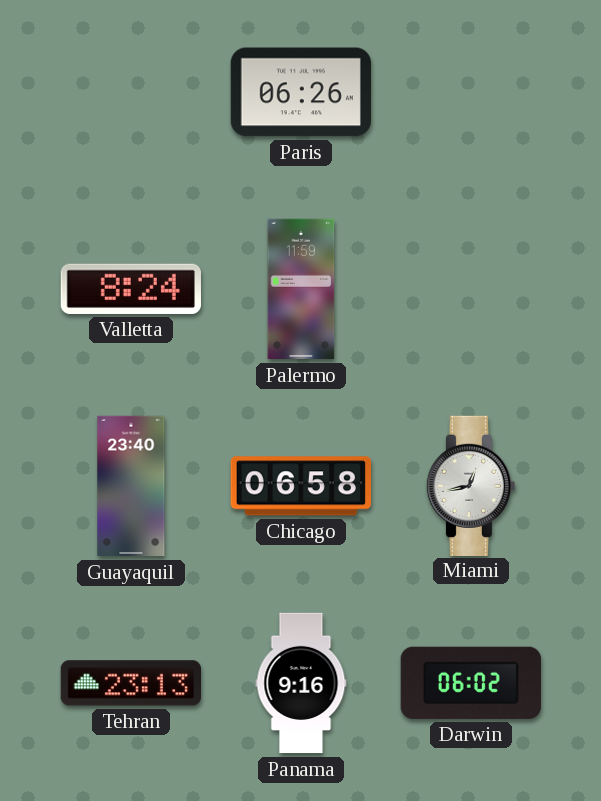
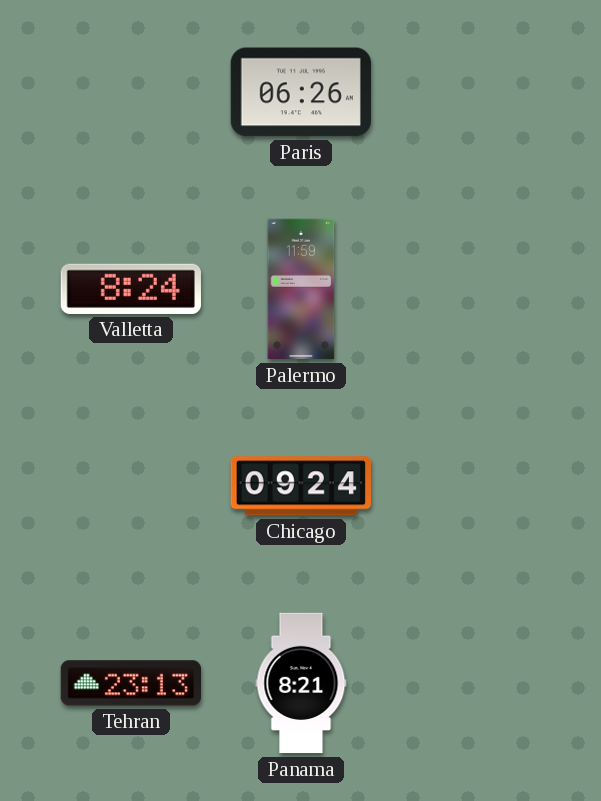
Guayaquil: 23:40 -> none (131, 486)
Chicago: 06:58 -> 09:24 (301, 486)
Miami: 12:43 -> none (471, 485)
Panama: 9:16 -> 8:21 (301, 683)
Darwin: 06:02 -> none (471, 683)
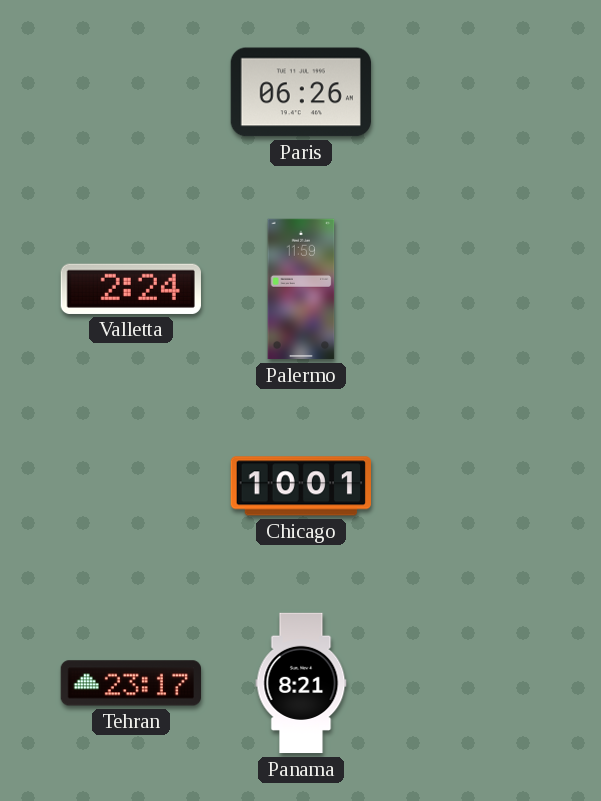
Valletta: 8:24 -> 2:24 (131, 289)
Chicago: 09:24 -> 10:01 (301, 486)
Tehran: 23:13 -> 23:17 (130, 683)
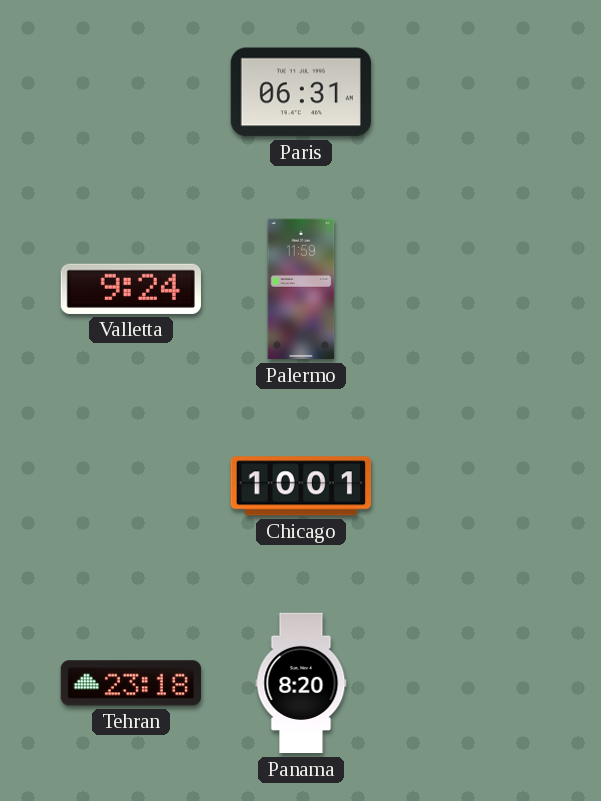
Paris: 06:26 -> 06:31 (301, 92)
Valletta: 2:24 -> 9:24 (131, 289)
Tehran: 23:17 -> 23:18 (130, 683)
Panama: 8:21 -> 8:20 (301, 683)
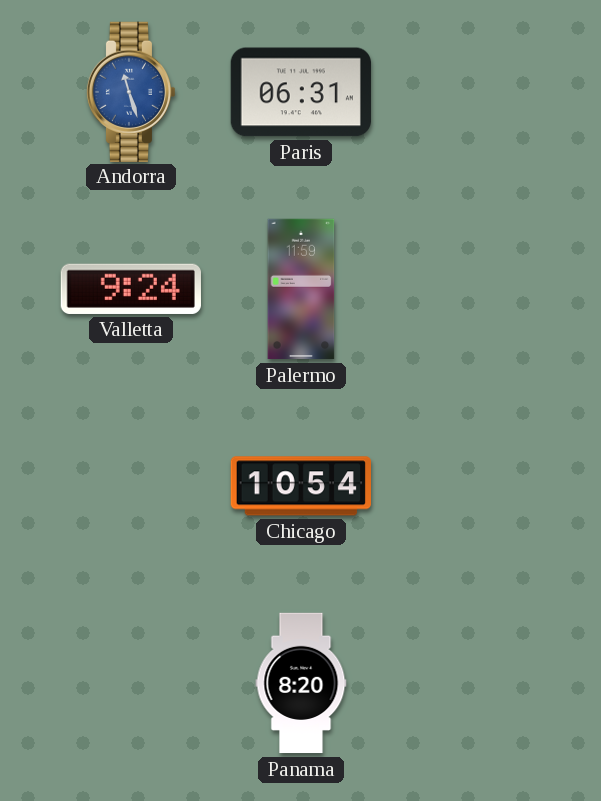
Andorra: none -> 11:27 (131, 91)
Chicago: 10:01 -> 10:54 (301, 486)
Tehran: 23:18 -> none (130, 683)
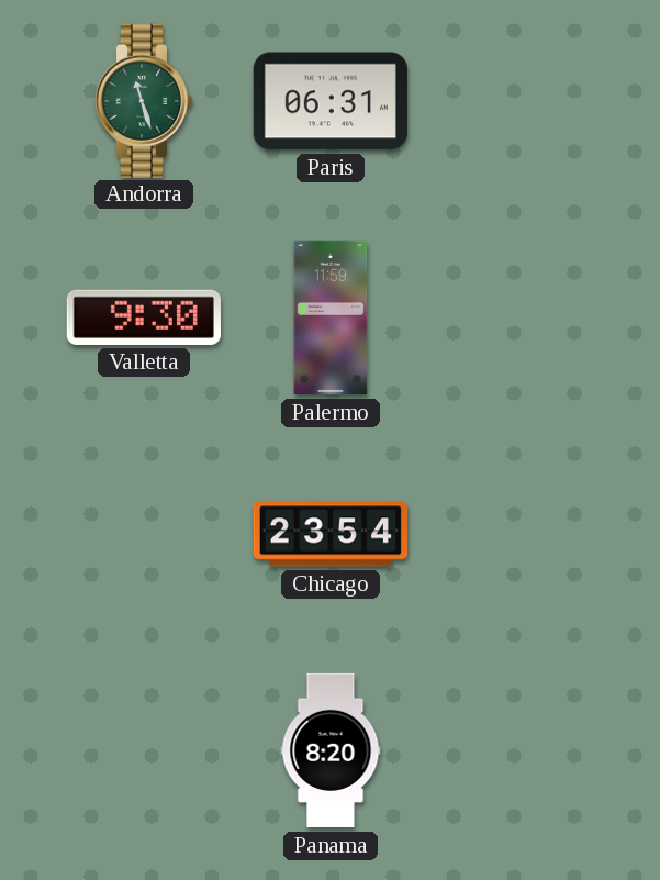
Andorra dial: blue -> green (144, 100)
Valletta: 9:24 -> 9:30 (144, 318)
Chicago: 10:54 -> 23:54 (331, 534)
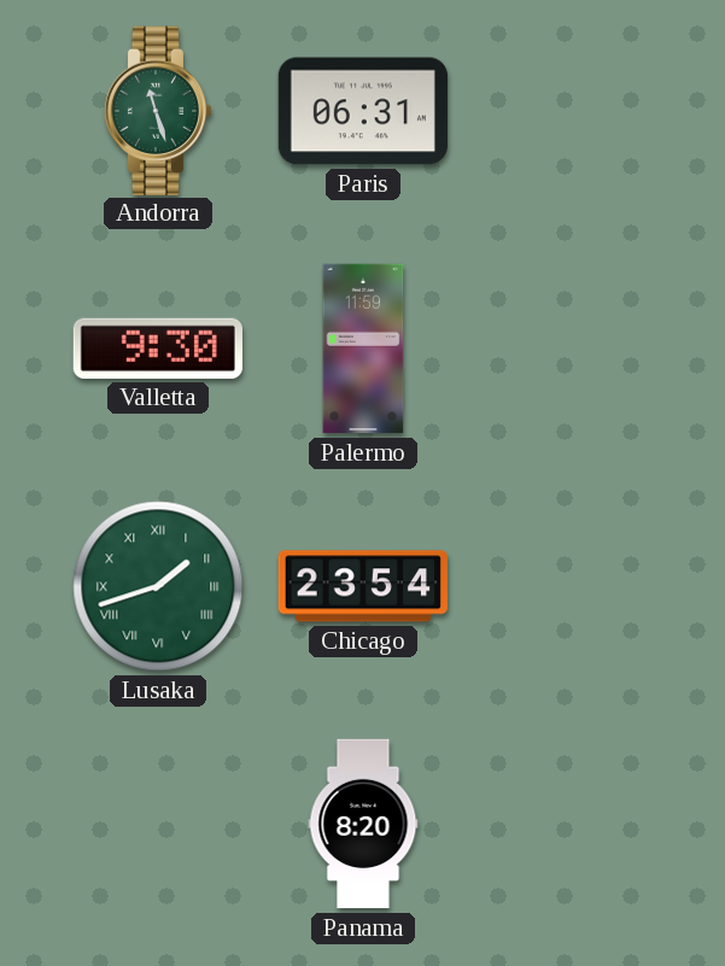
Lusaka: none -> 1:42 (158, 586)
